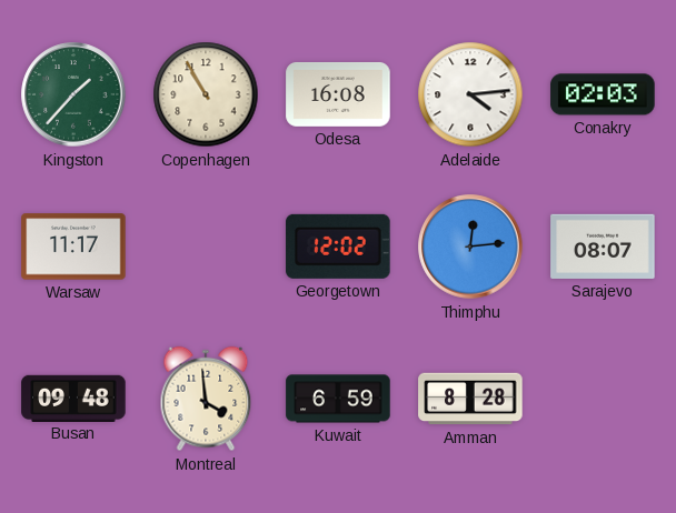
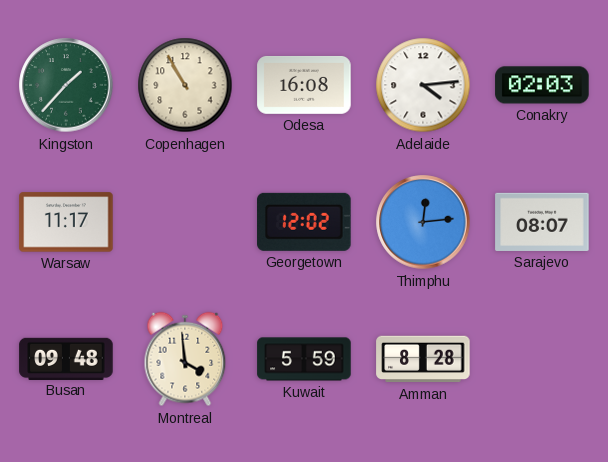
Kuwait: 6:59 -> 5:59 (304, 359)
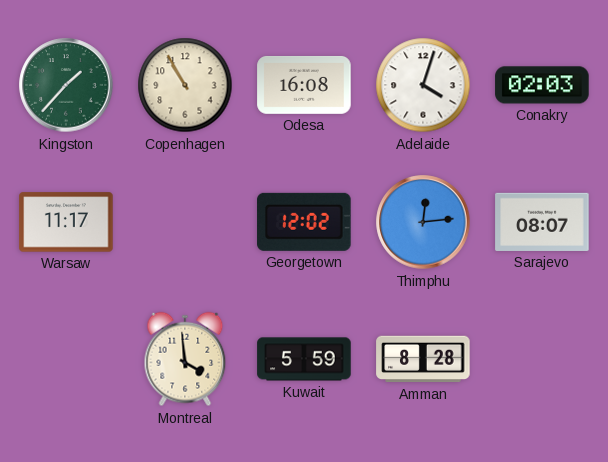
Adelaide: 4:14 -> 4:03 (423, 85)
Busan: 09:48 -> none (66, 358)
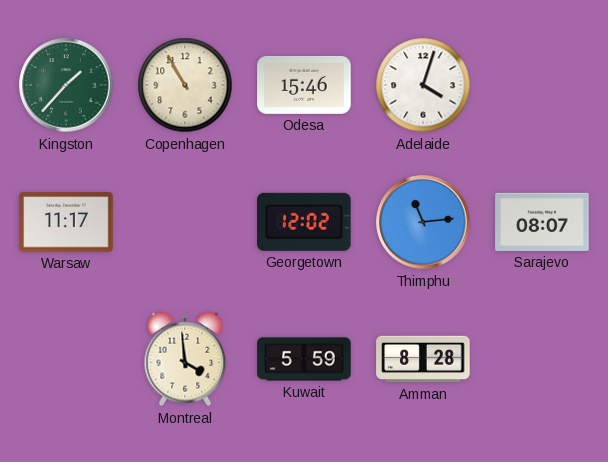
Odesa: 16:08 -> 15:46 (304, 85)
Conakry: 02:03 -> none (542, 85)
Thimphu: 12:14 -> 11:14 (423, 222)
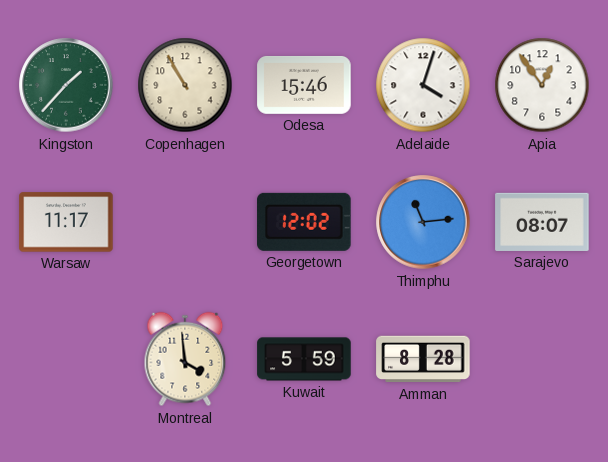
Apia: none -> 12:54 (542, 85)
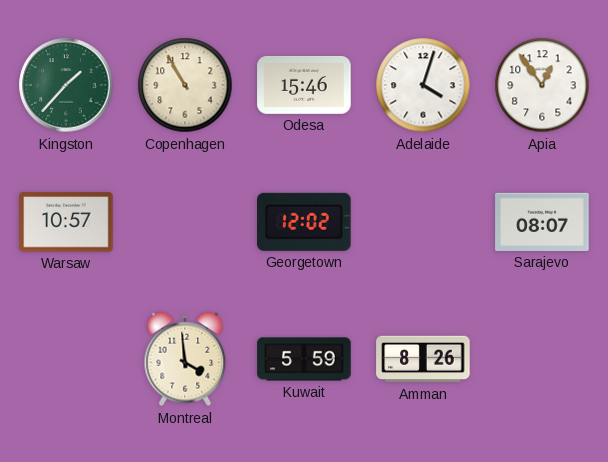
Warsaw: 11:17 -> 10:57 (66, 222)
Thimphu: 11:14 -> none (423, 222)
Amman: 8:28 -> 8:26 (423, 359)
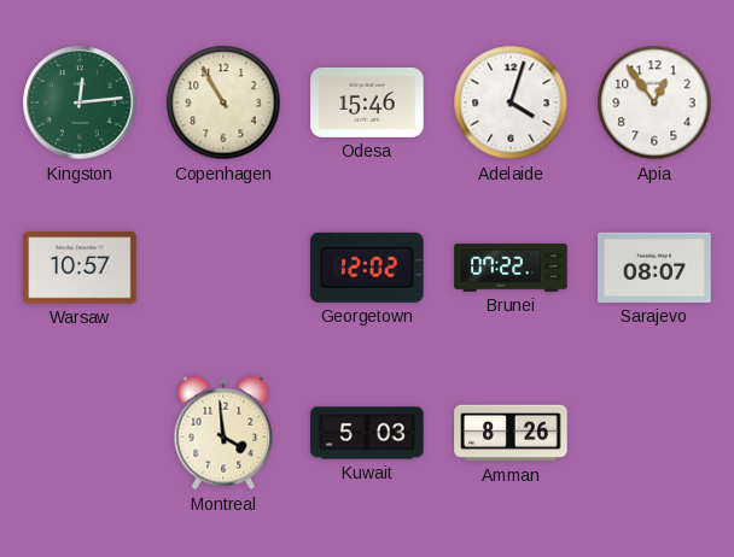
Kingston: 1:37 -> 12:14 (80, 102)
Brunei: none -> 07:22 (511, 268)
Kuwait: 5:59 -> 5:03 (367, 433)
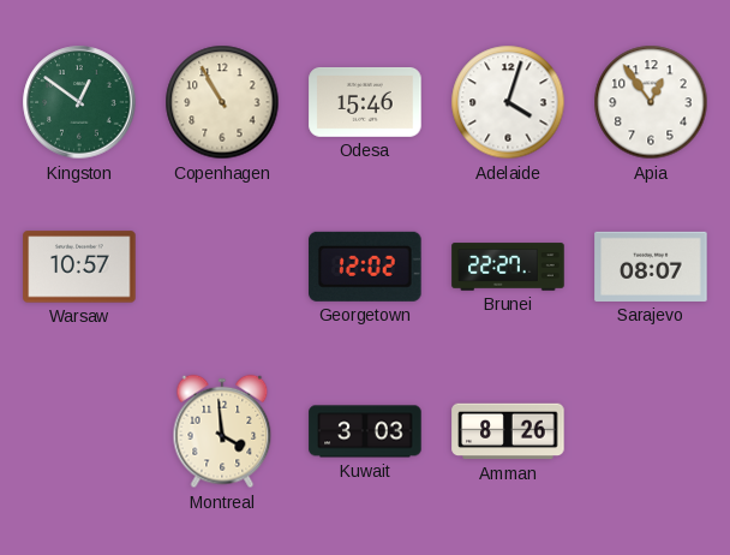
Kingston: 12:14 -> 12:51 (79, 102)
Brunei: 07:22 -> 22:27 (508, 267)
Kuwait: 5:03 -> 3:03 (365, 431)
